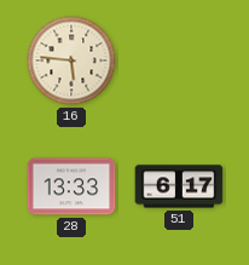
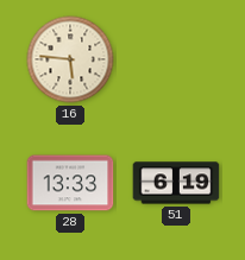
51: 6:17 -> 6:19 (176, 183)
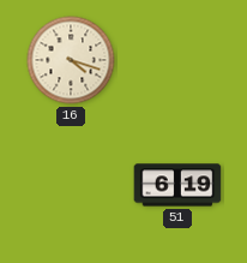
16: 5:46 -> 4:18 (71, 60)
28: 13:33 -> none (70, 183)
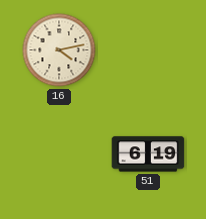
16: 4:18 -> 4:13 (59, 50)
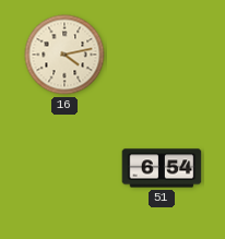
51: 6:19 -> 6:54 (162, 168)
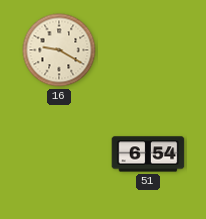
16: 4:13 -> 9:20 (59, 50)
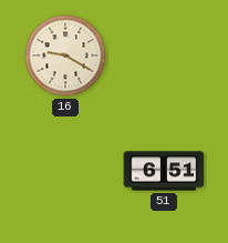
51: 6:54 -> 6:51 (164, 171)
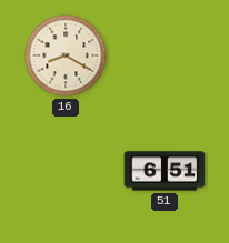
16: 9:20 -> 8:20 (66, 55)
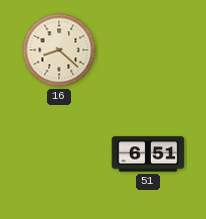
16: 8:20 -> 8:22 (59, 50)
